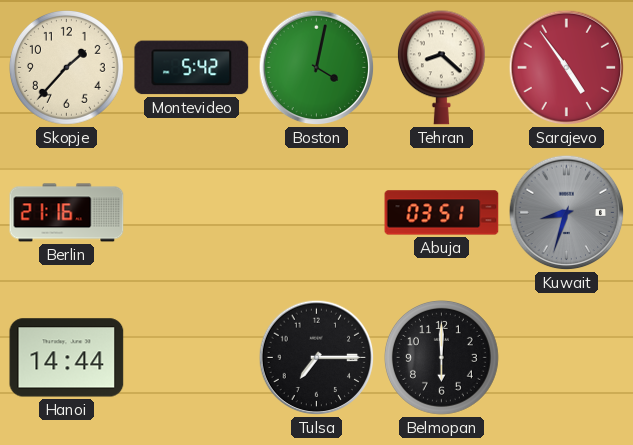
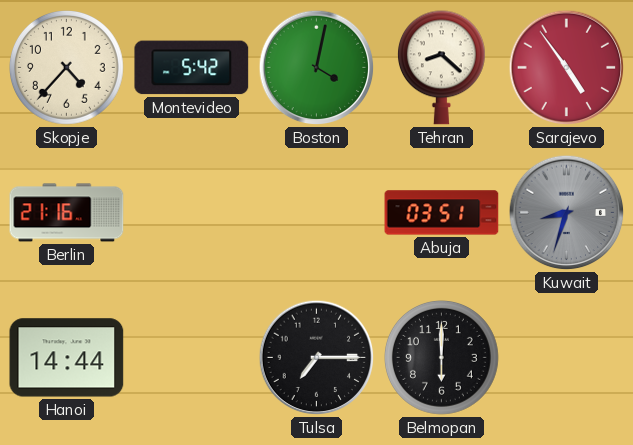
Skopje: 1:37 -> 4:37 (67, 68)
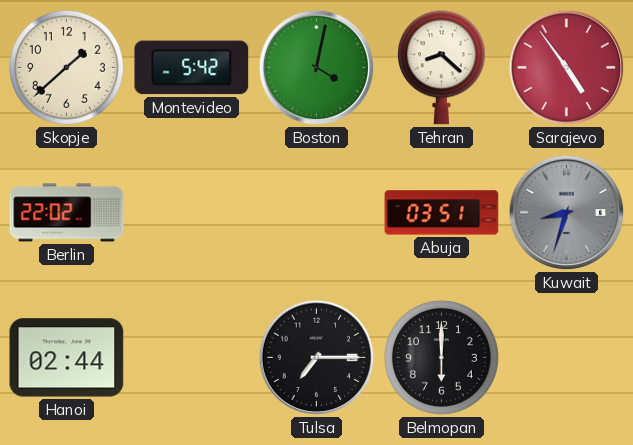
Skopje: 4:37 -> 1:38 (67, 68)
Berlin: 21:16 -> 22:02 (67, 213)
Hanoi: 14:44 -> 02:44 (67, 358)
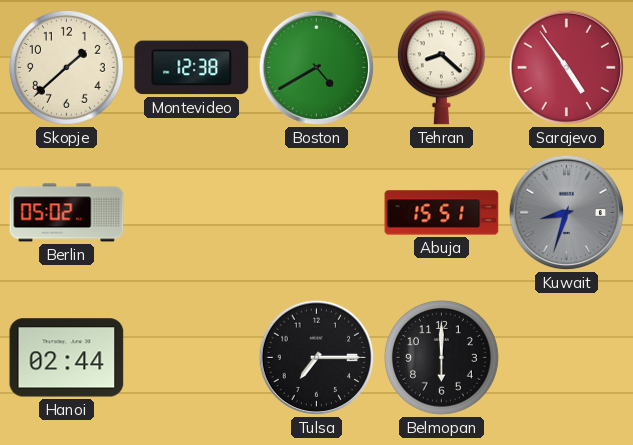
Montevideo: 5:42 -> 12:38 (192, 68)
Boston: 4:02 -> 4:40 (317, 68)
Berlin: 22:02 -> 05:02 (67, 213)
Abuja: 03:51 -> 15:51 (442, 213)
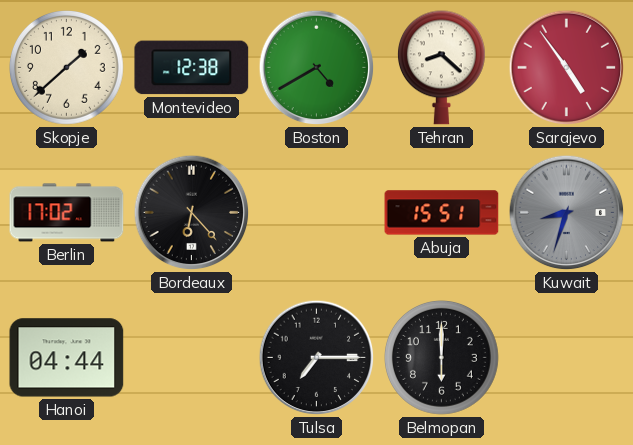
Berlin: 05:02 -> 17:02 (67, 213)
Bordeaux: none -> 6:23 (192, 213)
Hanoi: 02:44 -> 04:44 (67, 358)
